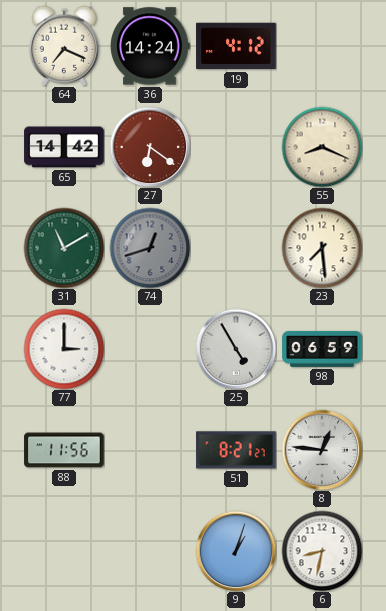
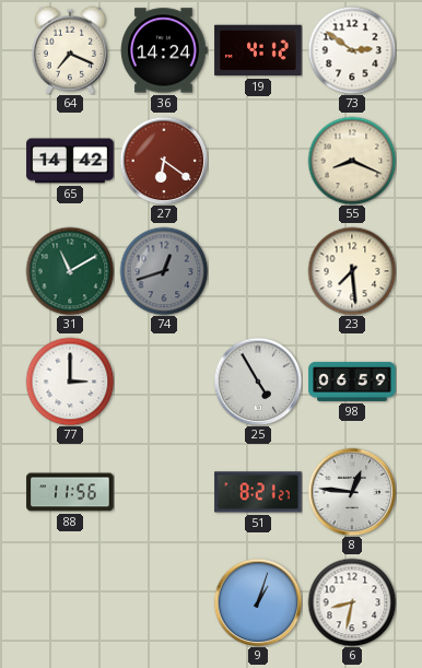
73: none -> 2:51 (352, 50)
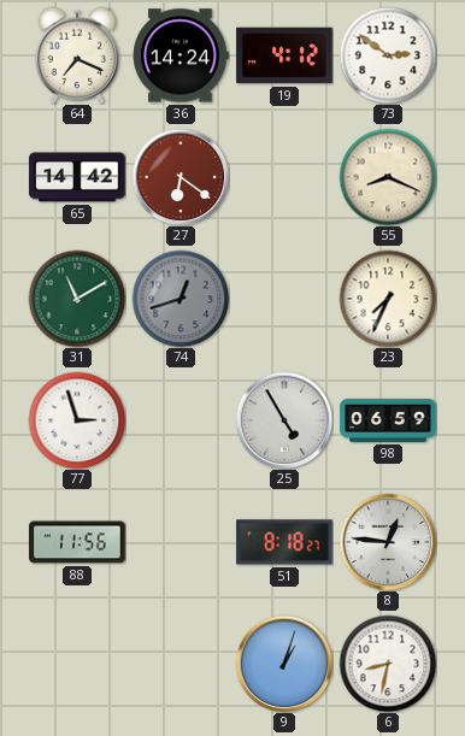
23: 7:29 -> 7:34 (388, 299)
77: 3:00 -> 2:57 (77, 420)
51: 8:21 -> 8:18 (284, 542)
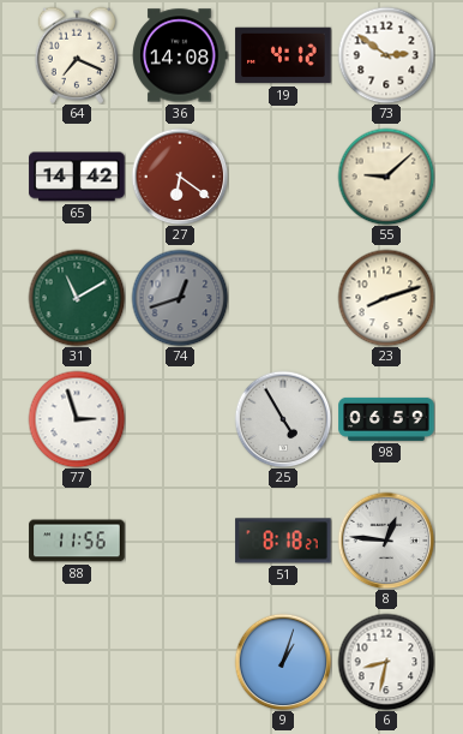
36: 14:24 -> 14:08 (180, 55)
55: 8:19 -> 9:08 (386, 177)
23: 7:34 -> 8:12 (386, 298)
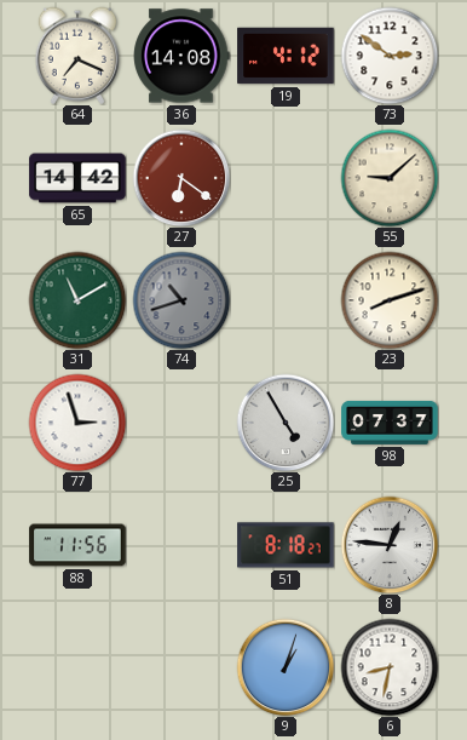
74: 12:42 -> 10:42 (181, 300)
98: 06:59 -> 07:37 (390, 423)
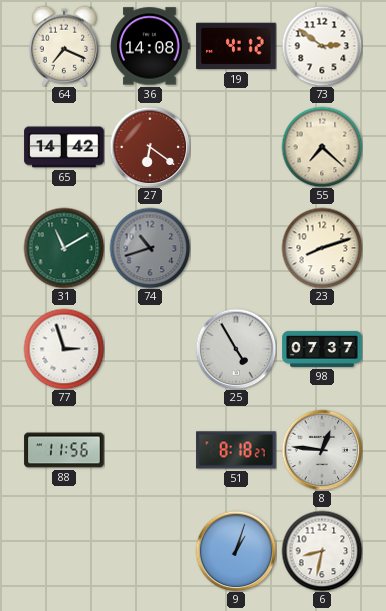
55: 9:08 -> 7:22 (322, 147)
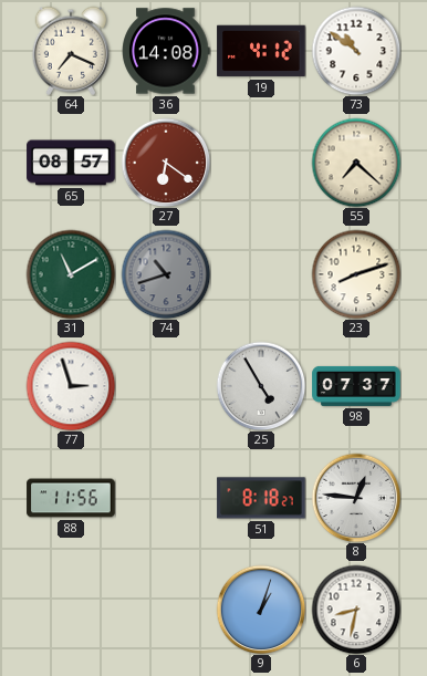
73: 2:51 -> 10:51 (356, 51)
65: 14:42 -> 08:57 (71, 163)
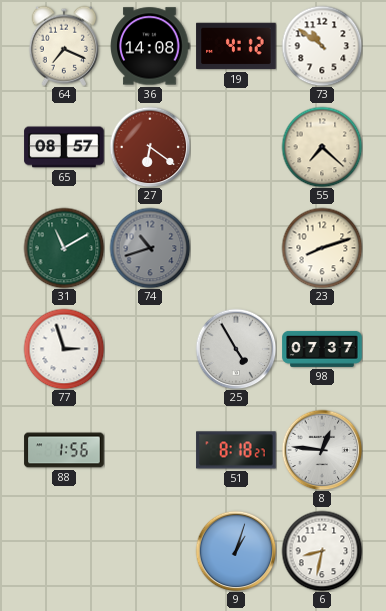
88: 11:56 -> 1:56 (64, 450)
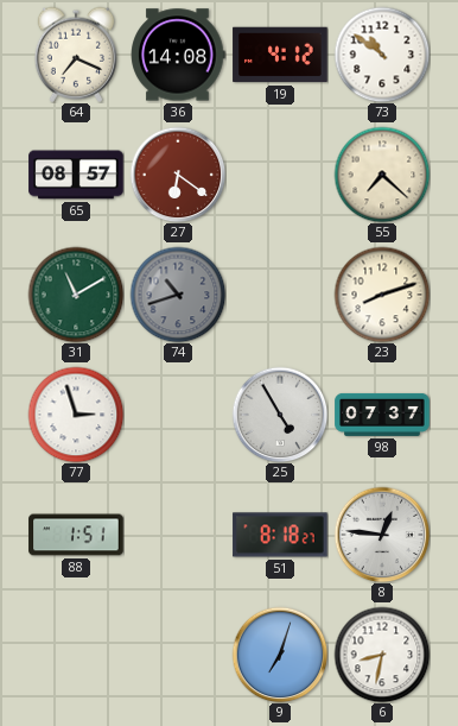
88: 1:56 -> 1:51 (76, 535)
9: 1:03 -> 7:03 (280, 655)
